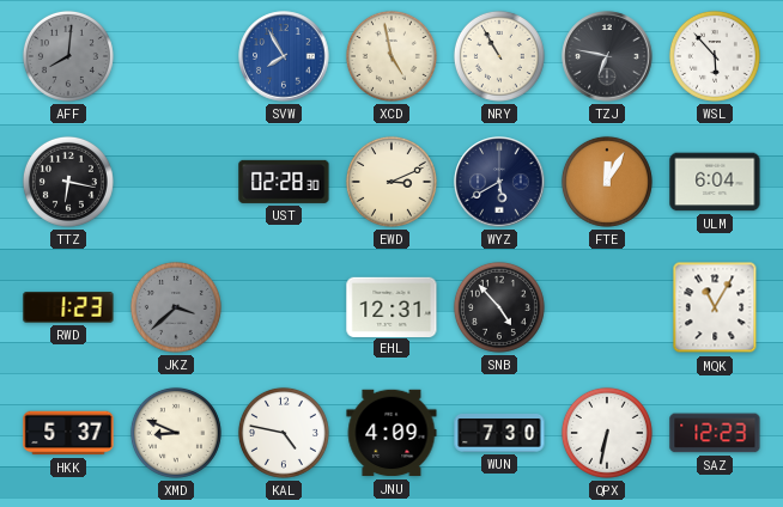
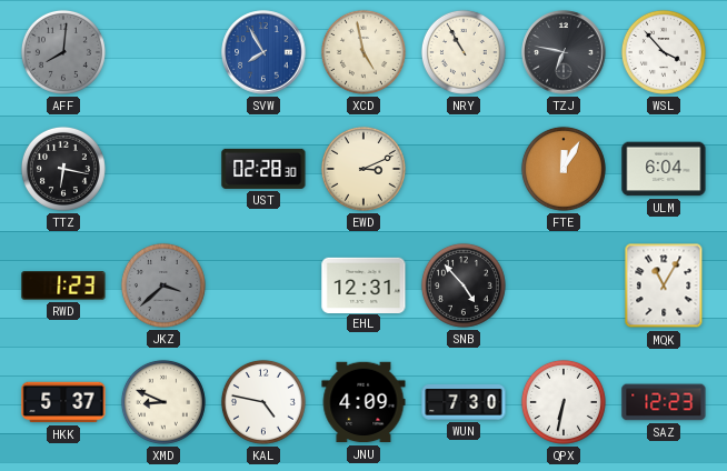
WSL: 5:53 -> 3:53 (664, 52)
WYZ: 5:40 -> none (499, 182)
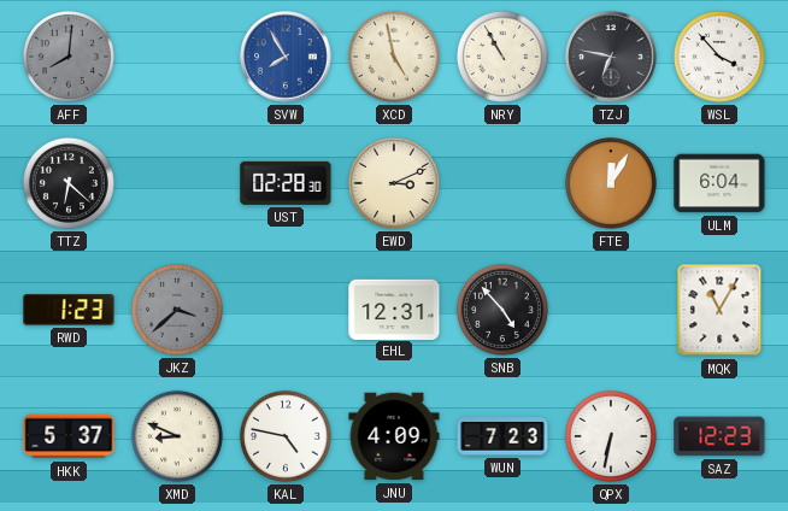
TTZ: 6:17 -> 6:22 (69, 183)
WUN: 7:30 -> 7:23 (502, 437)
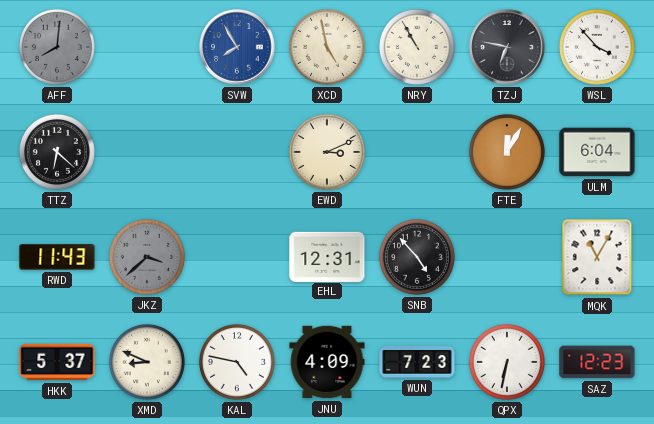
UST: 02:28 -> none (286, 183)
RWD: 1:23 -> 11:43 (57, 257)
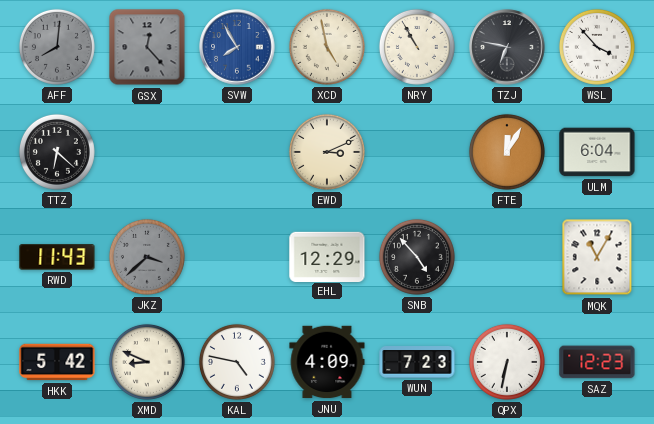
GSX: none -> 12:23 (147, 47)
EHL: 12:31 -> 12:29 (327, 256)
HKK: 5:37 -> 5:42 (57, 362)
